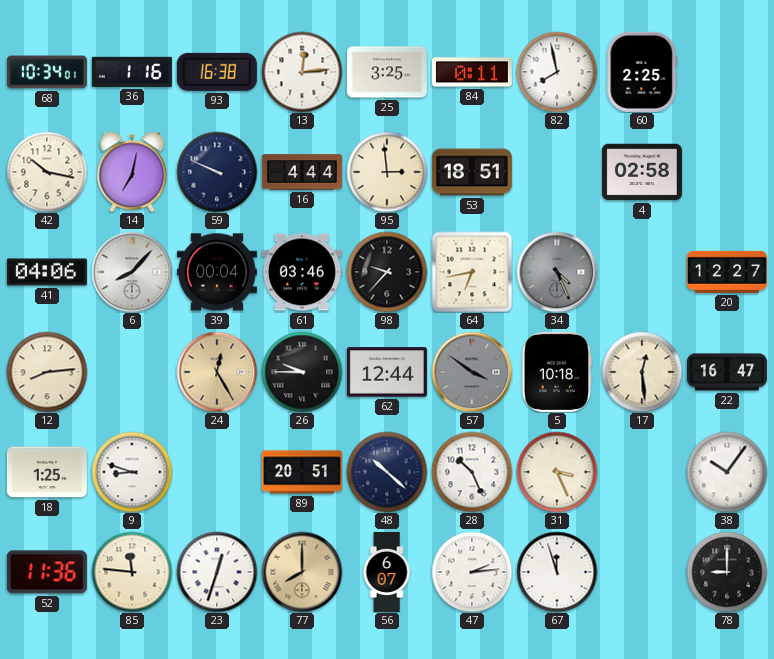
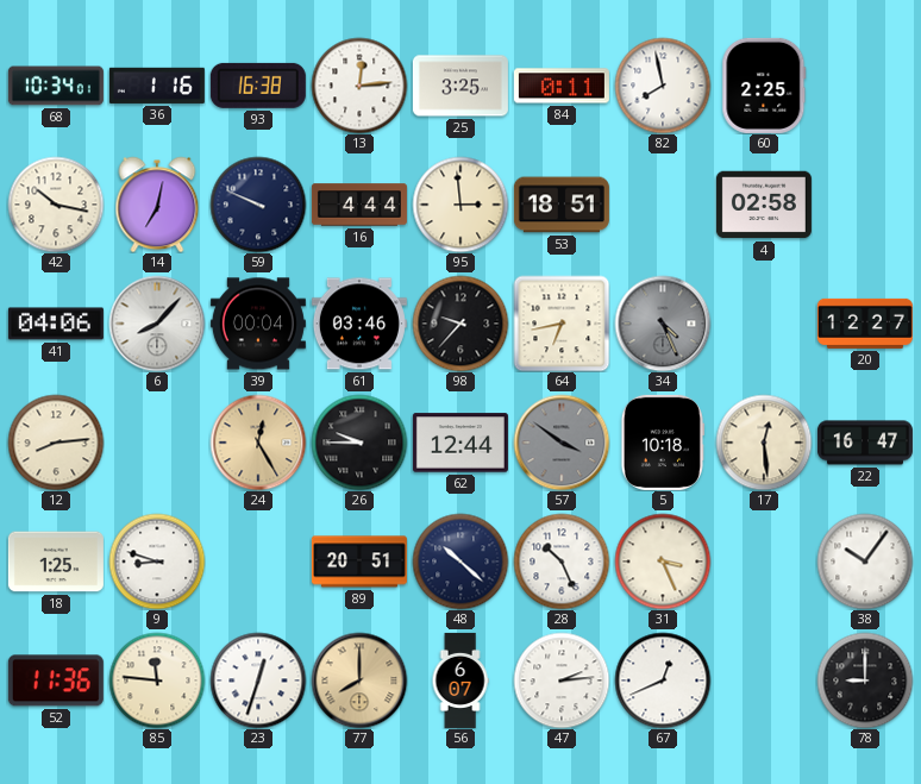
67: 11:57 -> 12:41 (663, 680)
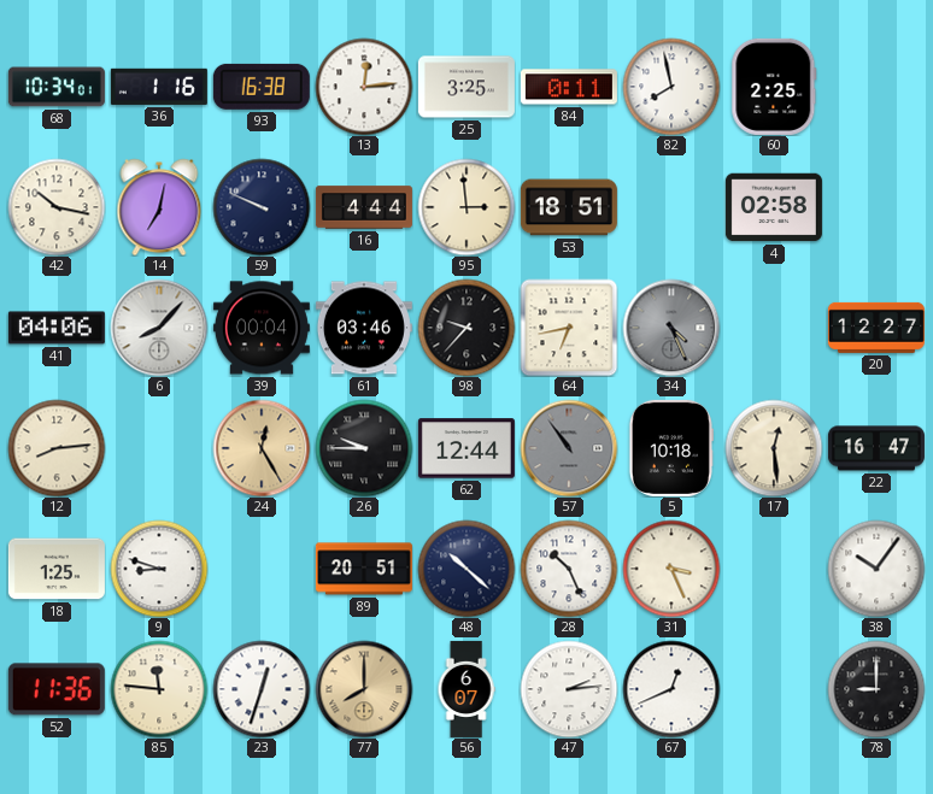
57: 3:51 -> 10:54 (569, 448)
